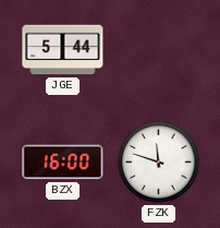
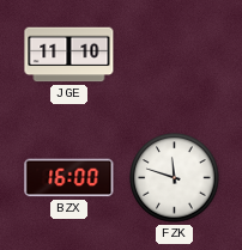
JGE: 5:44 -> 11:10 (69, 55)
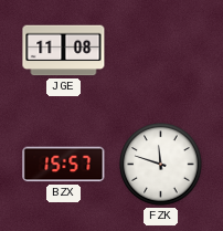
JGE: 11:10 -> 11:08 (64, 51)
BZX: 16:00 -> 15:57 (64, 165)
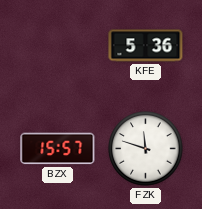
JGE: 11:08 -> none (64, 51)
KFE: none -> 5:36 (146, 46)
